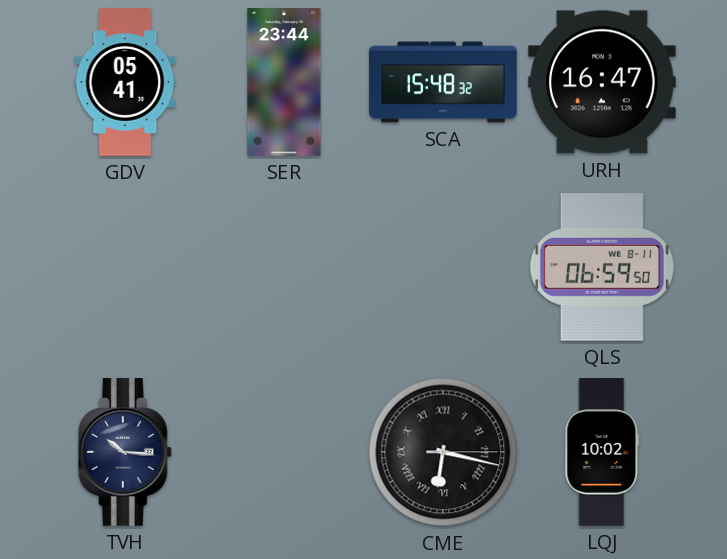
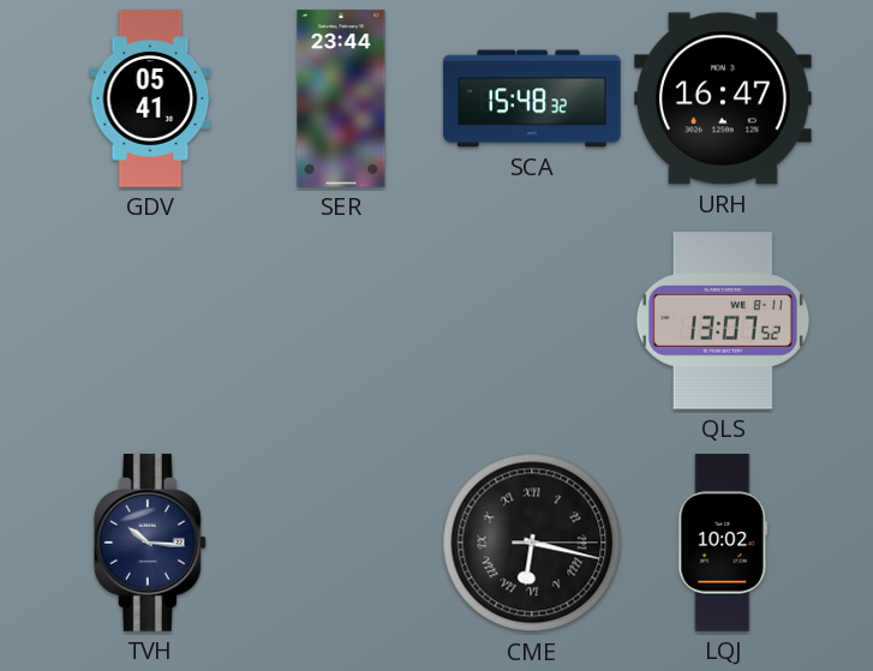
QLS: 06:59 -> 13:07 (723, 320)
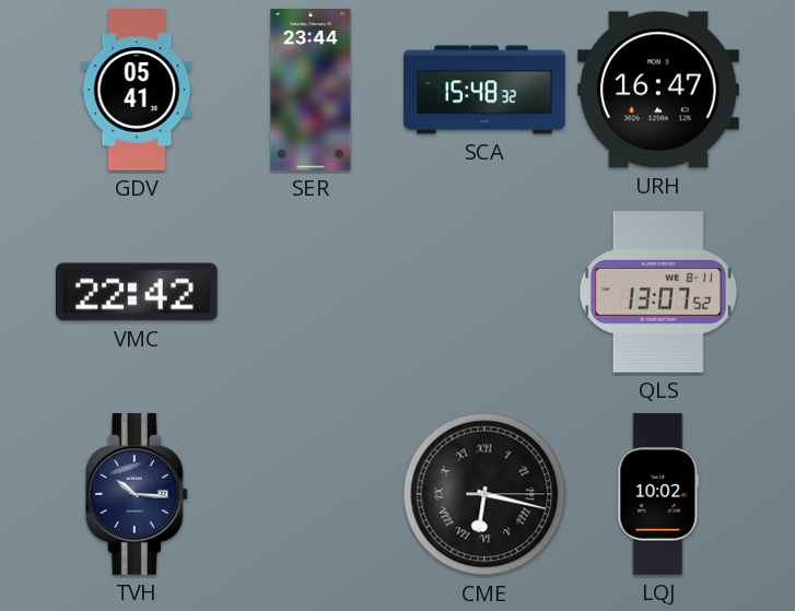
VMC: none -> 22:42 (137, 292)
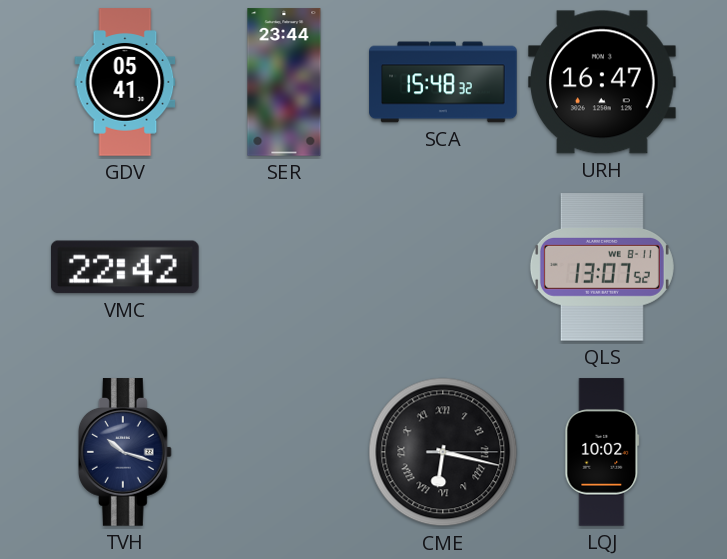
TVH: 10:16 -> 10:18 (125, 452)
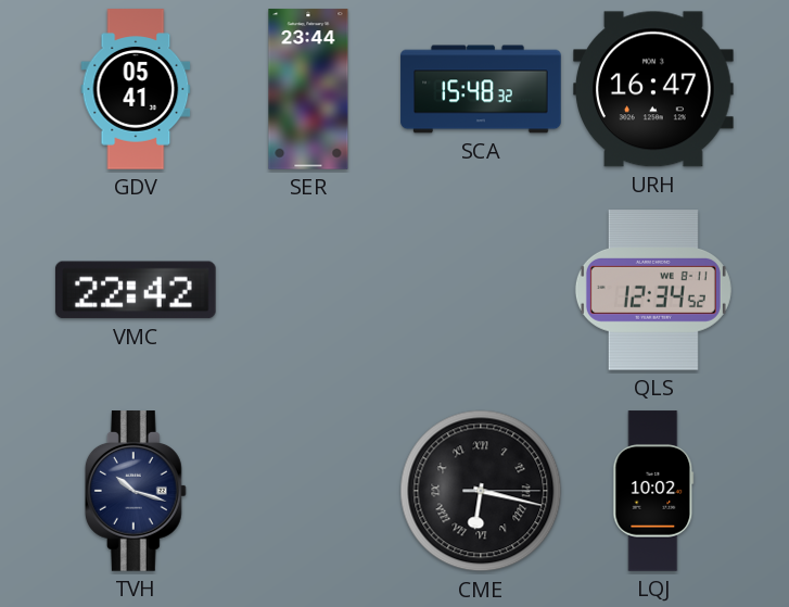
QLS: 13:07 -> 12:34 (653, 290)
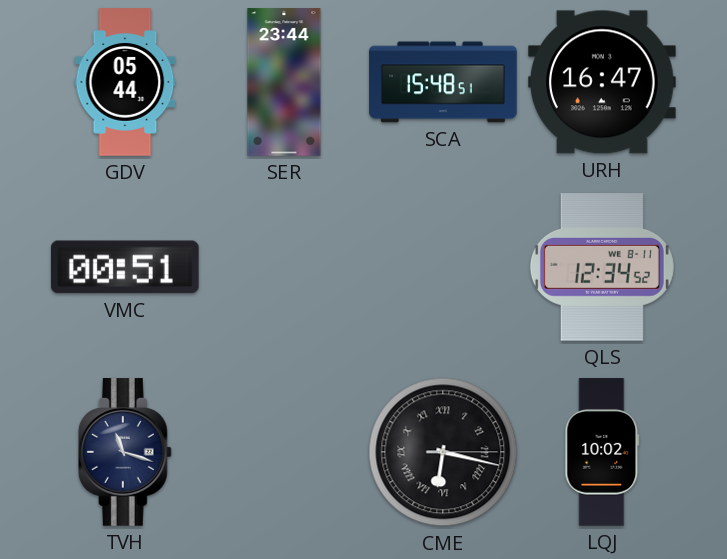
GDV: 05:41 -> 05:44 (125, 82)
SCA: 15:48:32 -> 15:48:51 (443, 82)
VMC: 22:42 -> 00:51 (125, 267)
TVH: 10:18 -> 11:18 (125, 452)
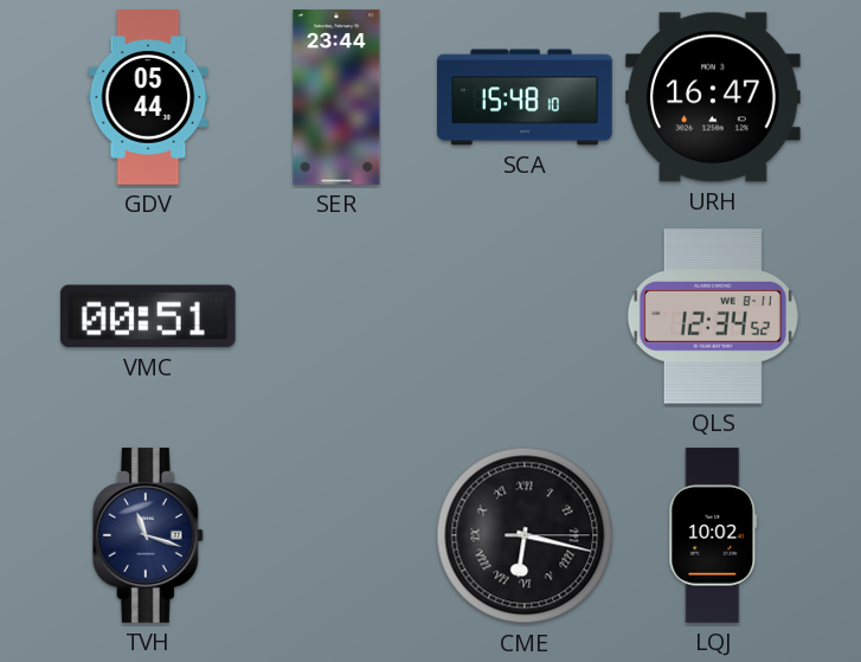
SCA: 15:48:51 -> 15:48:10 (525, 97)
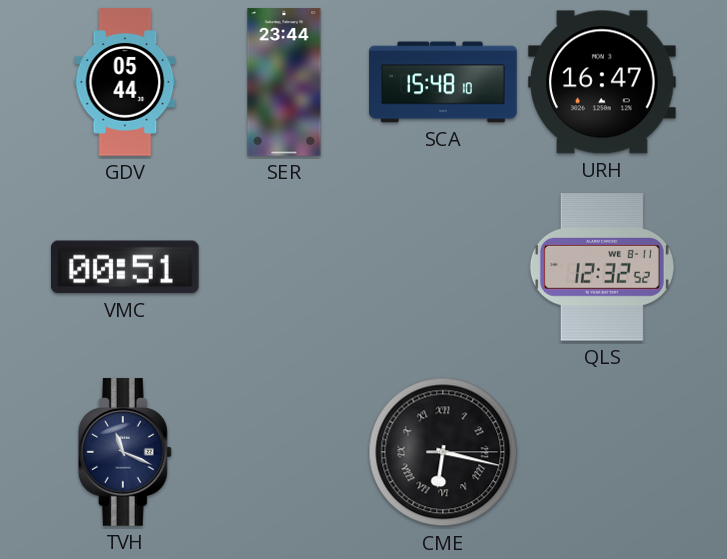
QLS: 12:34 -> 12:32 (602, 267)
TVH: 11:18 -> 11:19 (125, 452)
LQJ: 10:02 -> none (713, 535)
